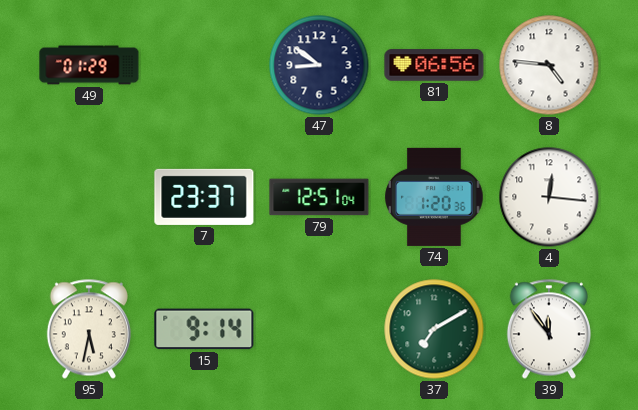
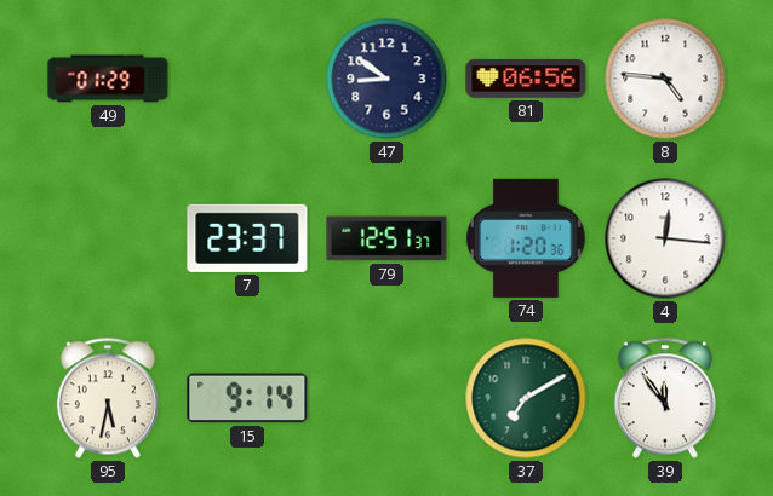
79: 12:51:04 -> 12:51:37 (386, 238)
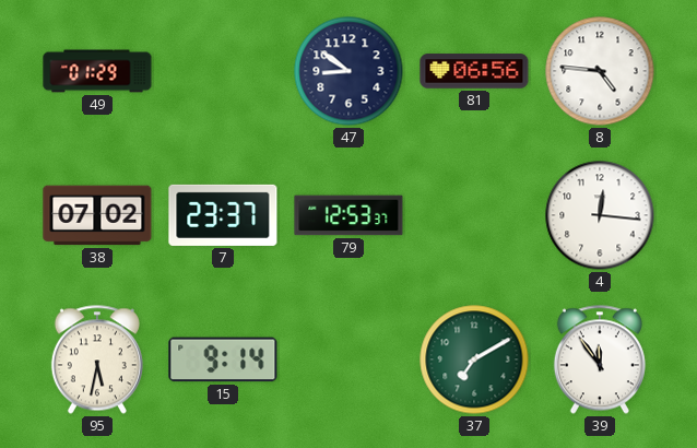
38: none -> 07:02 (97, 215)
79: 12:51 -> 12:53 (349, 215)
74: 1:20 -> none (526, 238)
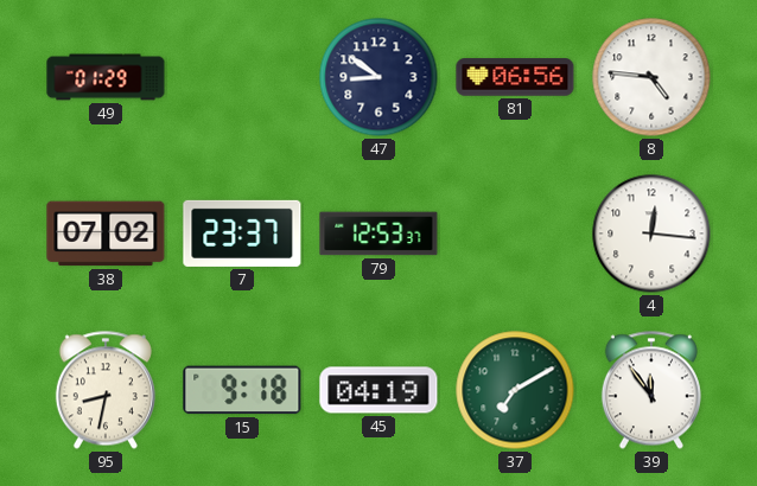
95: 5:32 -> 8:32 (106, 390)
15: 9:14 -> 9:18 (242, 390)
45: none -> 04:19 (378, 390)
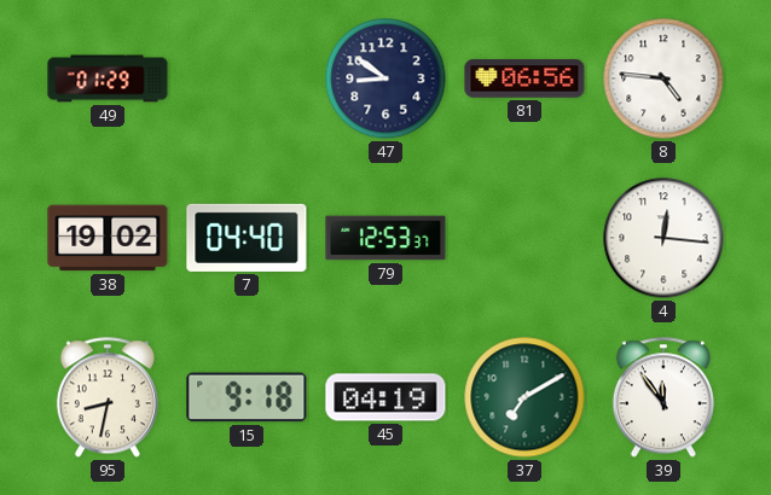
38: 07:02 -> 19:02 (108, 238)
7: 23:37 -> 04:40 (247, 238)
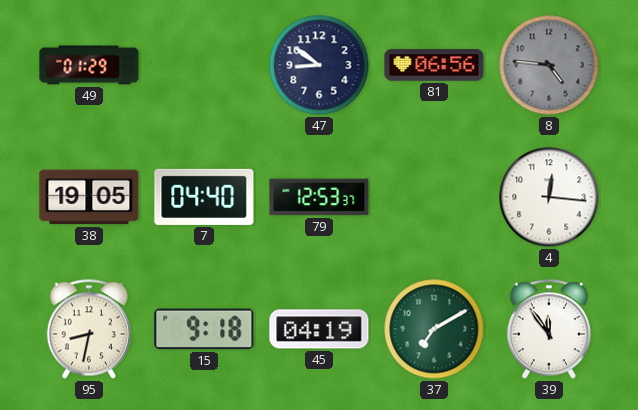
8 dial: white -> grey (549, 65)
38: 19:02 -> 19:05 (89, 197)
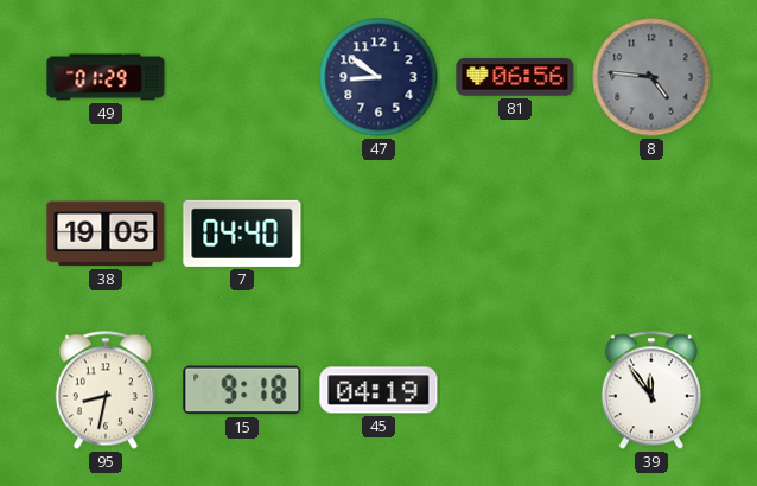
79: 12:53 -> none (319, 197)
4: 12:16 -> none (549, 197)
37: 7:10 -> none (434, 329)
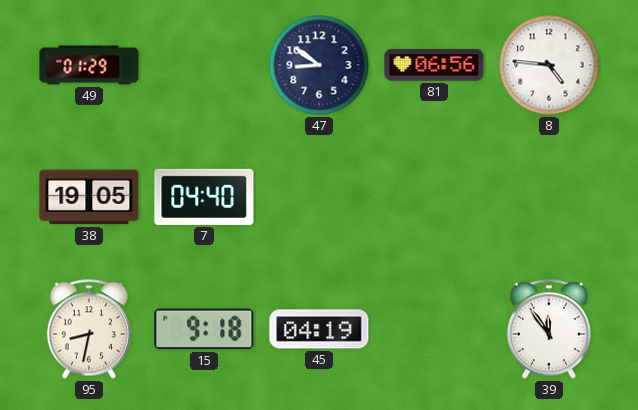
8 dial: grey -> white (549, 65)
